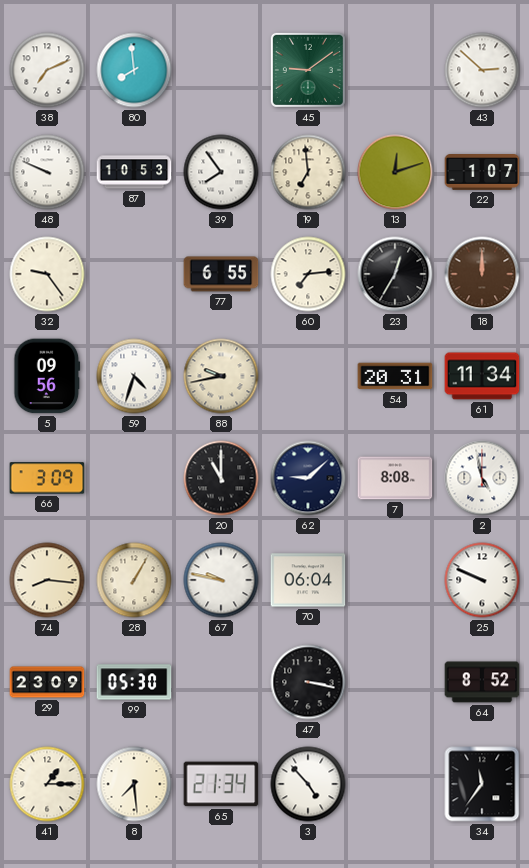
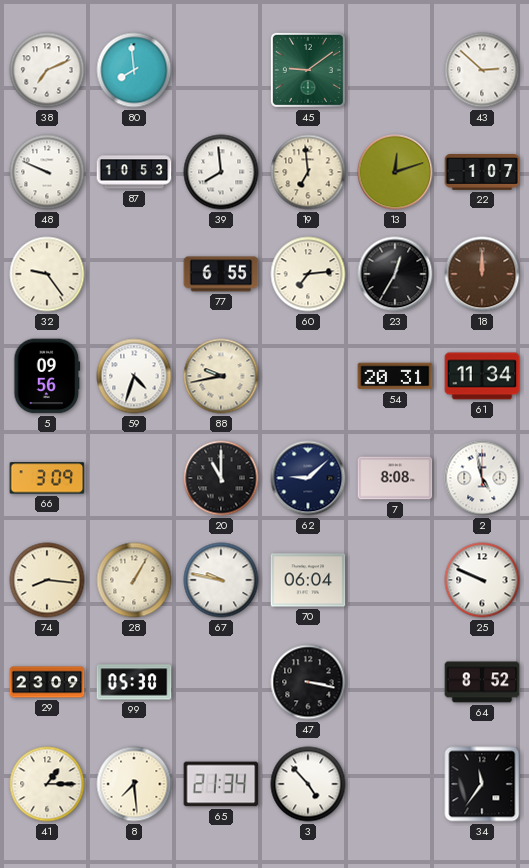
39: 7:54 -> 7:59 (221, 172)
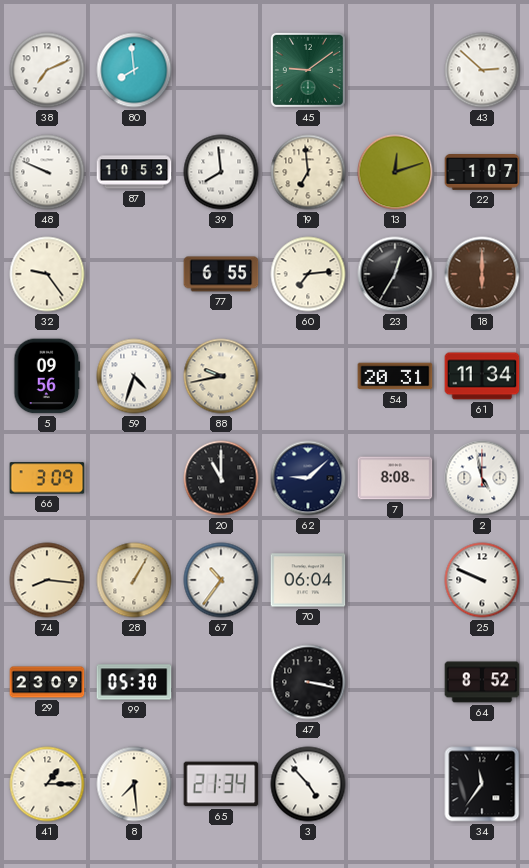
18: 12:00 -> 6:00 (482, 274)
67: 9:47 -> 10:36 (221, 580)
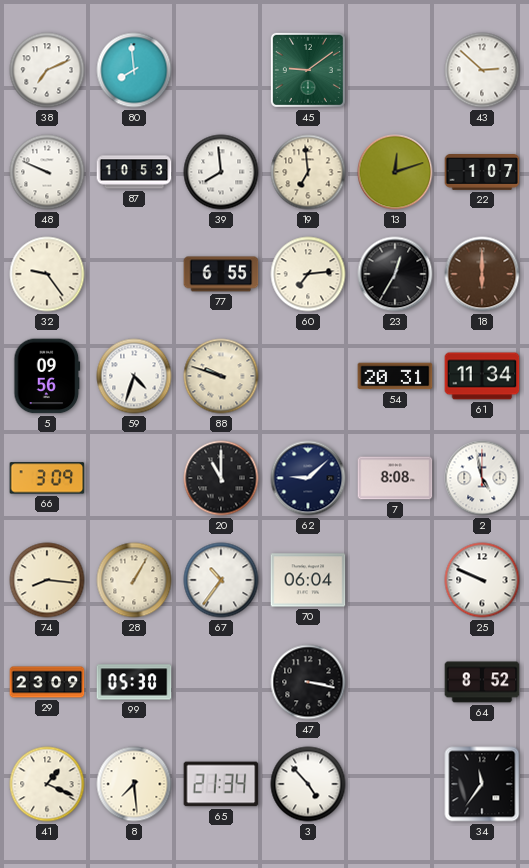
88: 9:43 -> 9:48 (221, 376)
41: 1:15 -> 1:19 (47, 784)
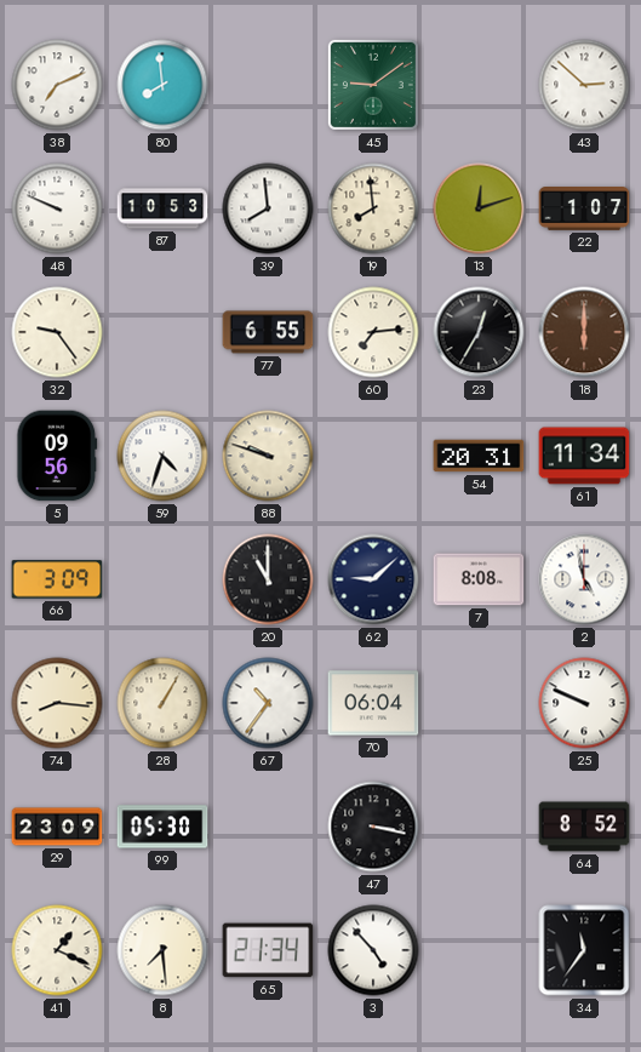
19: 6:59 -> 7:59 (373, 208)
